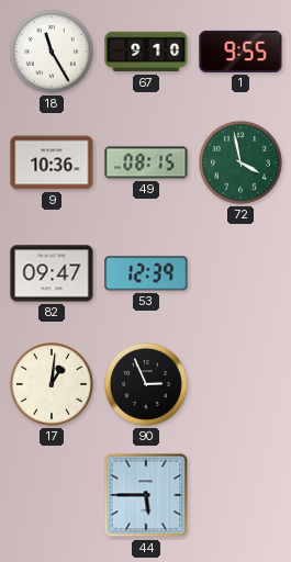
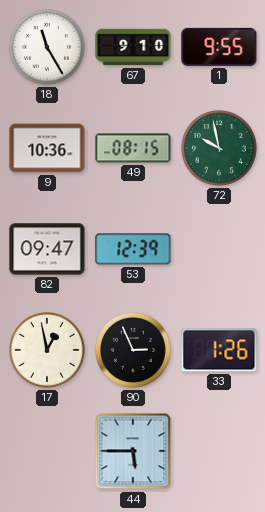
72: 3:58 -> 9:58 (220, 149)
17: 1:01 -> 12:58 (48, 351)
33: none -> 1:26 (219, 350)
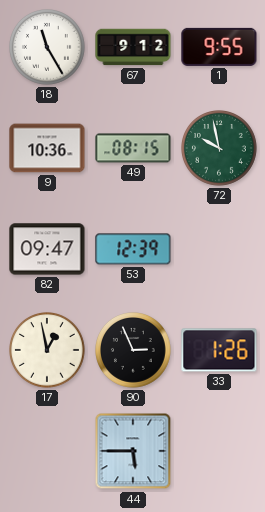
67: 9:10 -> 9:12 (133, 47)
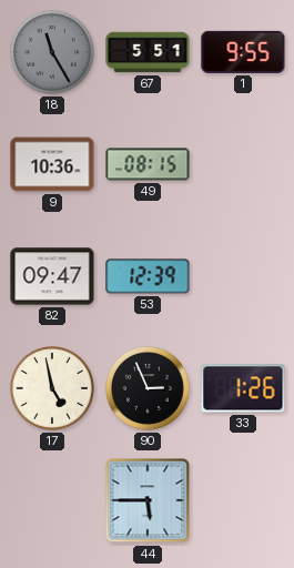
18 dial: white -> grey (53, 53)
67: 9:12 -> 5:51 (148, 52)
72: 9:58 -> none (220, 149)
17: 12:58 -> 4:58 (53, 389)
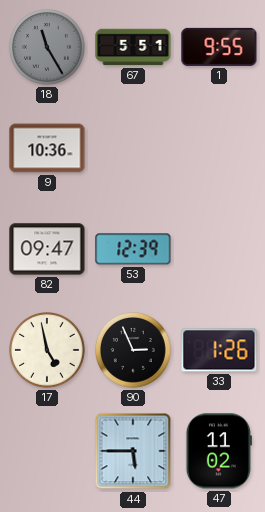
49: 08:15 -> none (148, 164)
47: none -> 11:02 (219, 451)
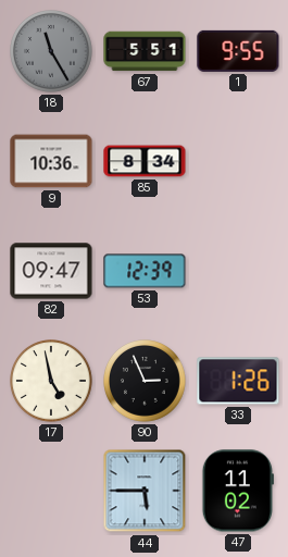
85: none -> 8:34 (145, 161)
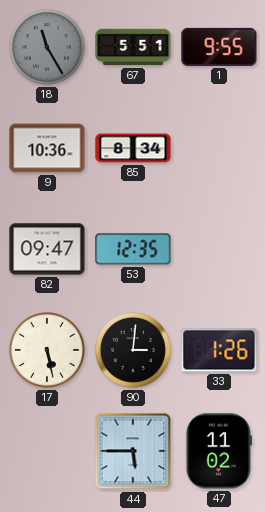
53: 12:39 -> 12:35 (133, 249)
17: 4:58 -> 5:28 (48, 351)
90: 2:56 -> 3:01 (134, 351)
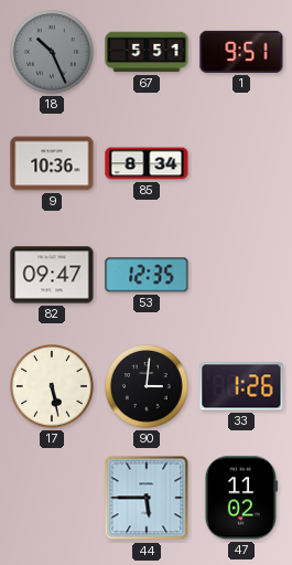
18: 11:25 -> 10:26 (53, 53)
1: 9:55 -> 9:51 (241, 52)
